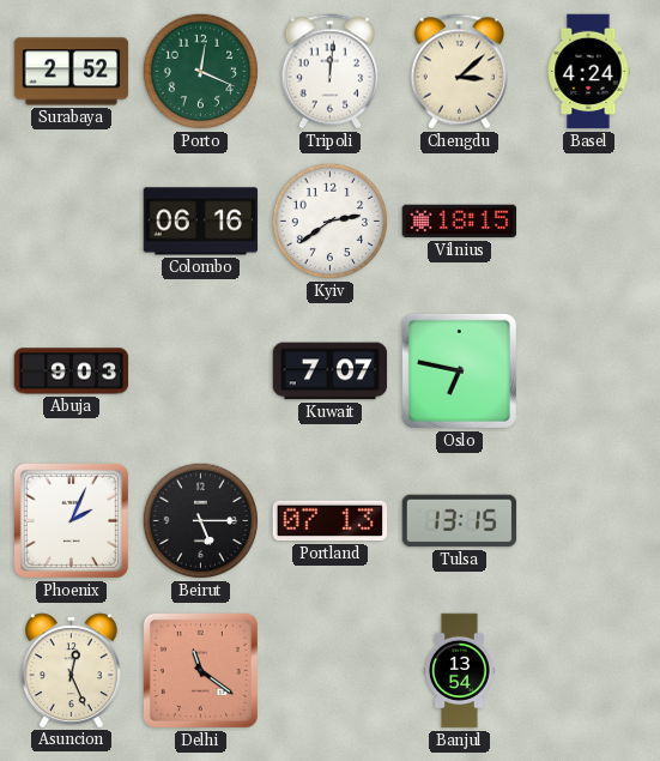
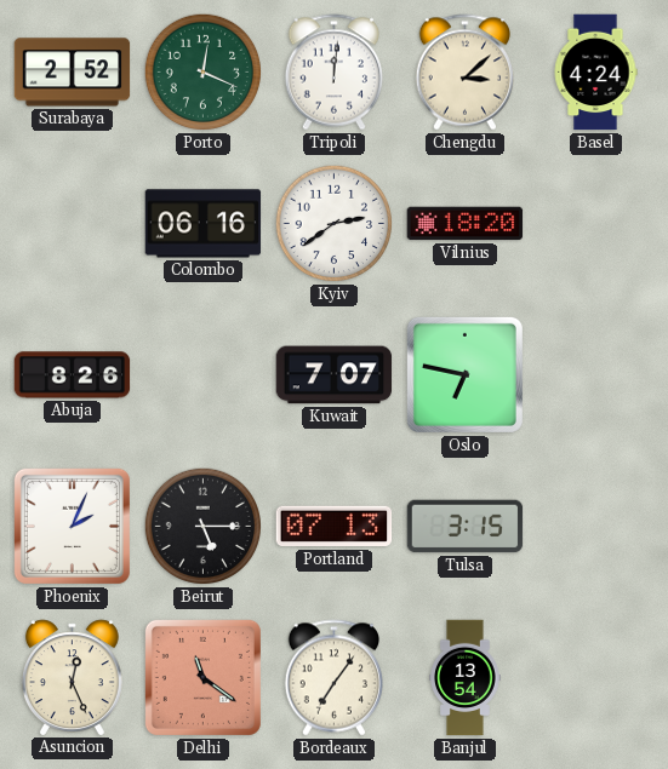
Vilnius: 18:15 -> 18:20 (466, 224)
Abuja: 9:03 -> 8:26 (73, 375)
Tulsa: 13:15 -> 3:15 (466, 527)
Bordeaux: none -> 7:06 (333, 678)
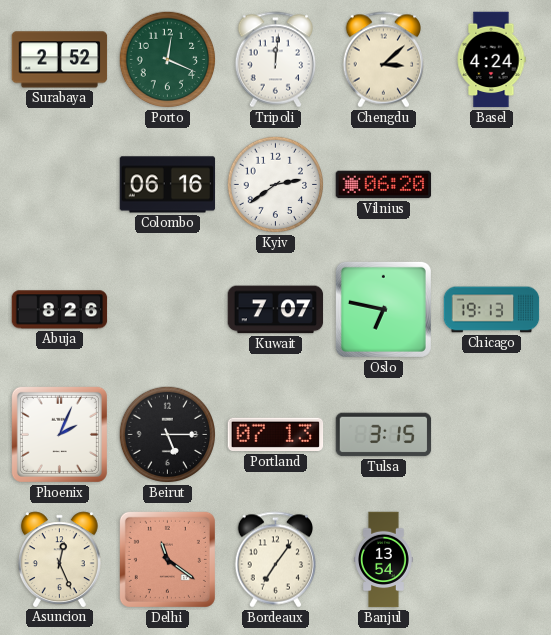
Vilnius: 18:20 -> 06:20 (384, 185)
Chicago: none -> 19:13 (492, 310)
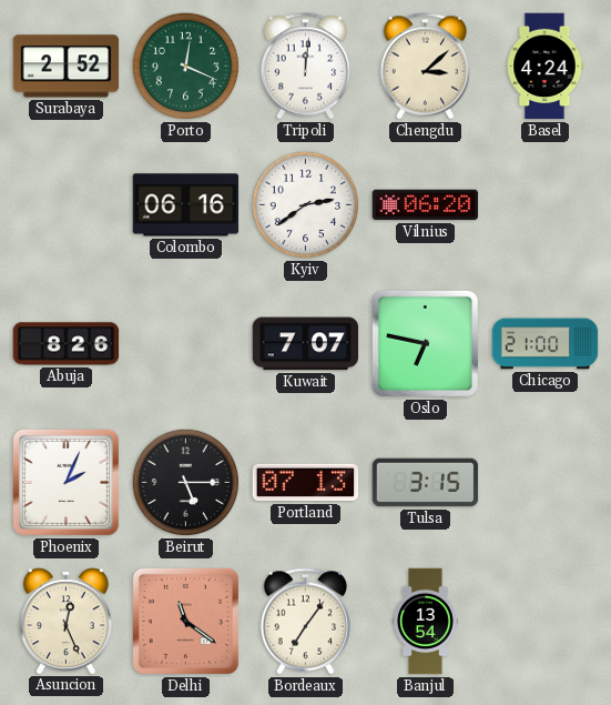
Chicago: 19:13 -> 21:00 (546, 344)
